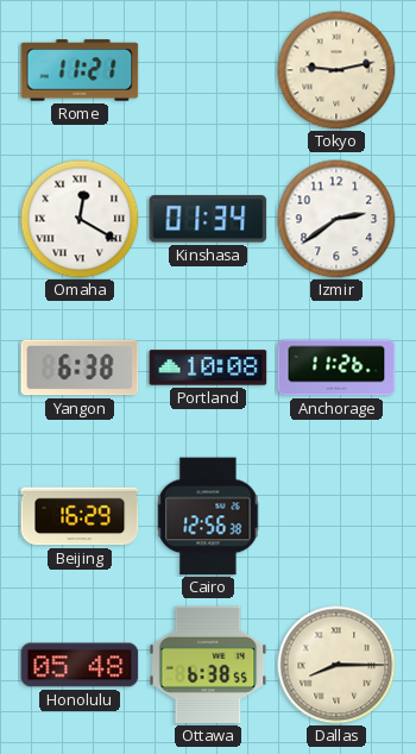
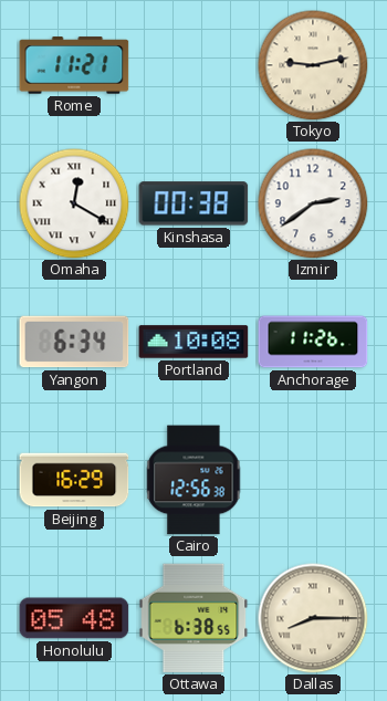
Kinshasa: 01:34 -> 00:38 (193, 203)
Yangon: 6:38 -> 6:34 (74, 342)
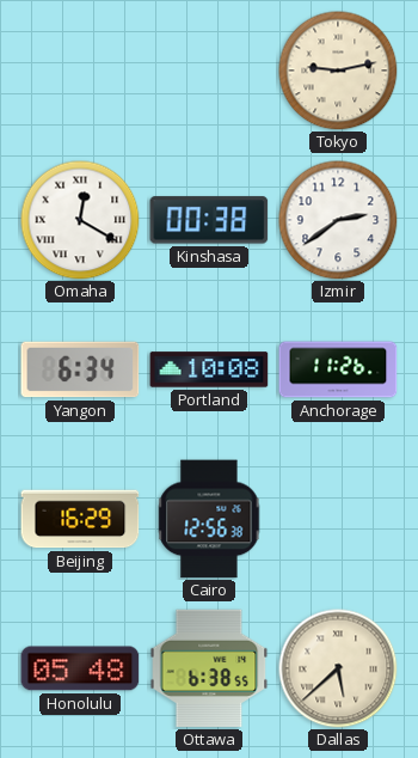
Rome: 11:21 -> none (74, 65)
Dallas: 8:15 -> 5:38 (338, 668)
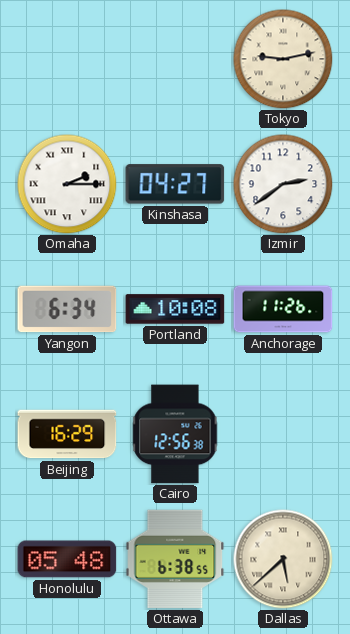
Omaha: 12:20 -> 2:15 (67, 184)
Kinshasa: 00:38 -> 04:27 (175, 184)
